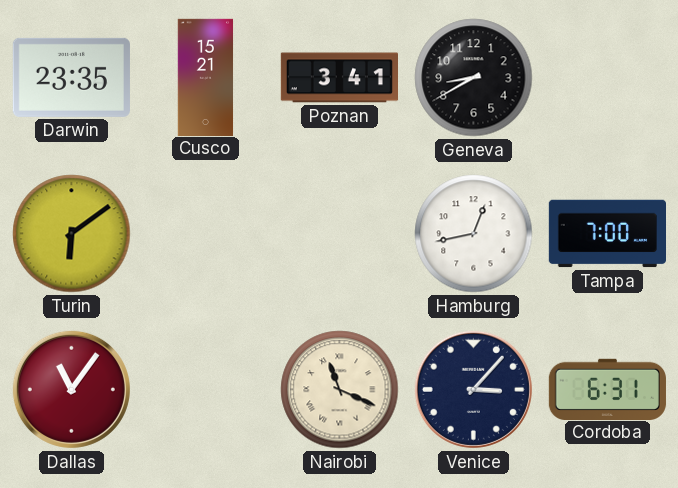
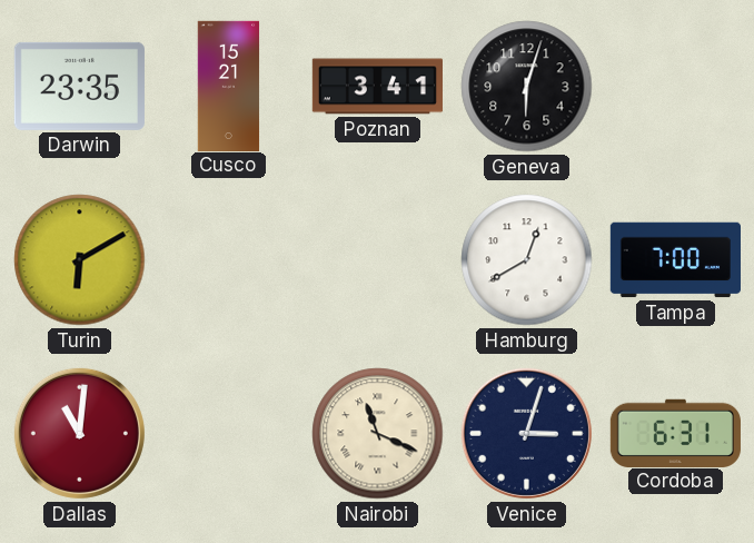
Geneva: 8:40 -> 6:03 (527, 87)
Turin: 6:09 -> 6:10 (80, 260)
Hamburg: 12:43 -> 12:40 (527, 260)
Dallas: 11:06 -> 11:01 (79, 433)
Venice: 3:07 -> 3:03 (526, 433)
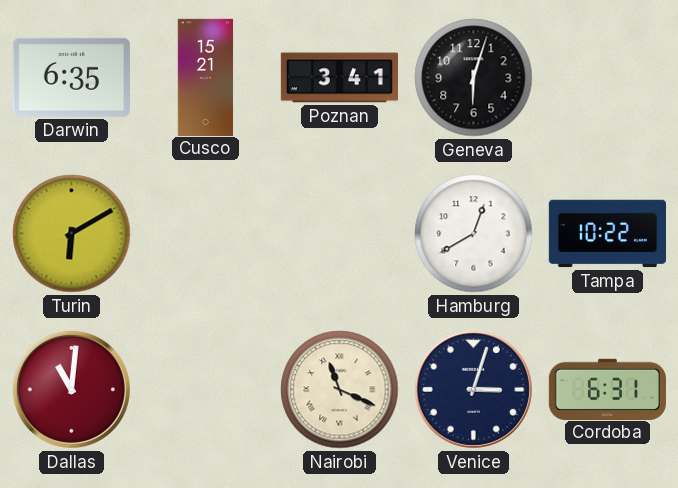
Darwin: 23:35 -> 6:35 (71, 77)
Tampa: 7:00 -> 10:22 (607, 234)
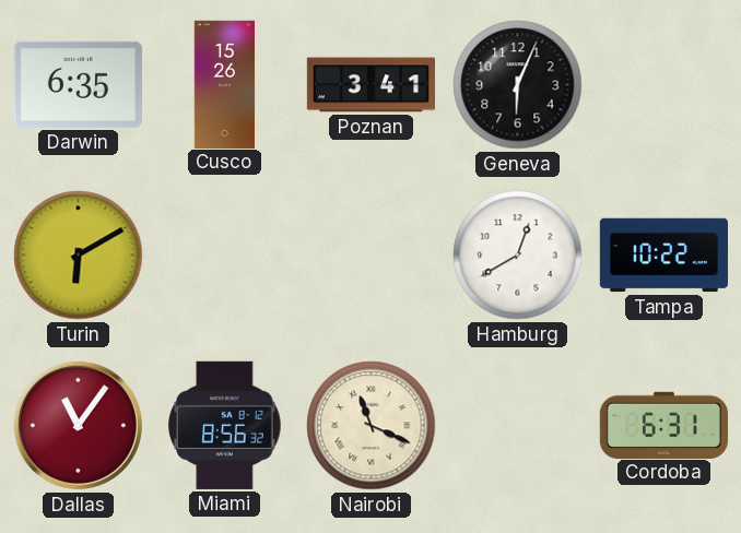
Cusco: 15:21 -> 15:26 (225, 84)
Geneva: 6:03 -> 6:04 (518, 85)
Dallas: 11:01 -> 11:06 (78, 425)
Miami: none -> 8:56 (225, 425)
Venice: 3:03 -> none (473, 389)
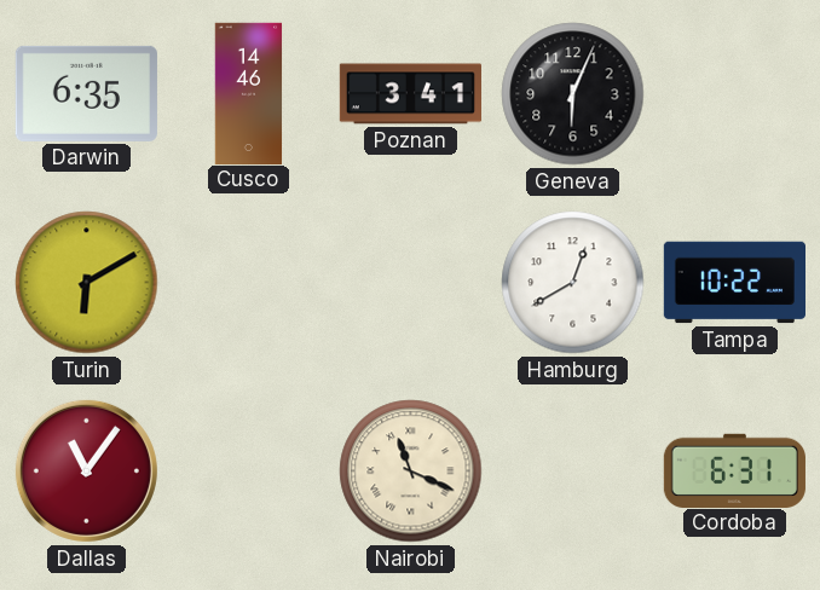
Cusco: 15:26 -> 14:46 (249, 93)
Miami: 8:56 -> none (225, 425)
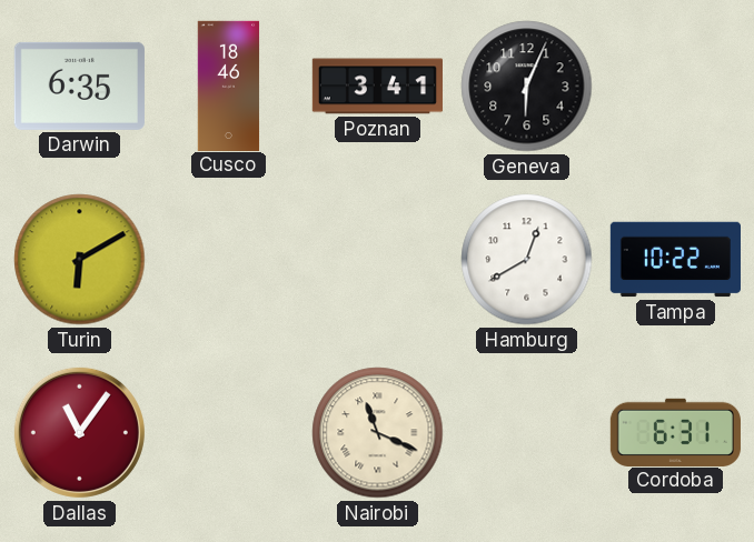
Cusco: 14:46 -> 18:46 (229, 86)
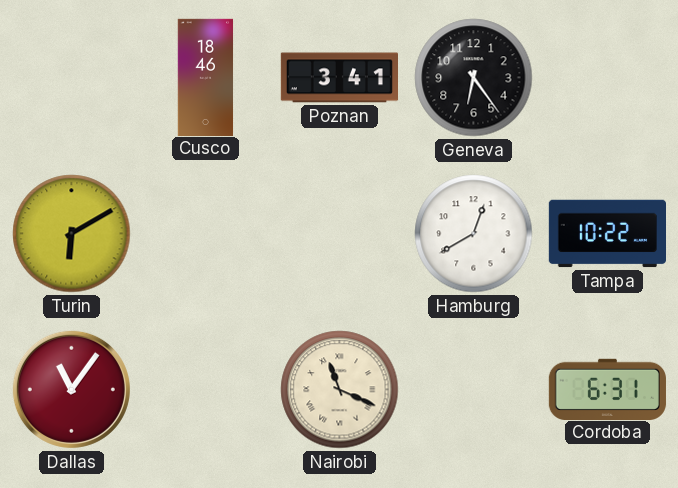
Darwin: 6:35 -> none (79, 86)
Geneva: 6:04 -> 6:24 (474, 78)
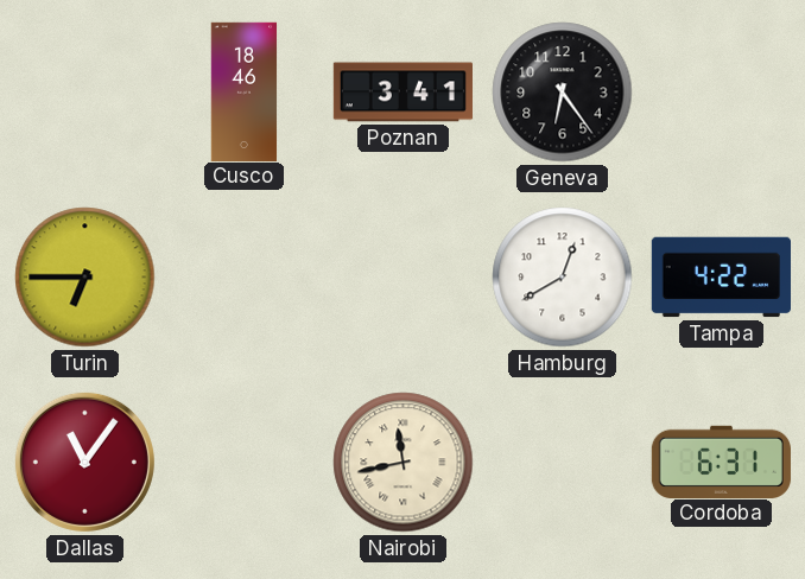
Turin: 6:10 -> 6:45 (85, 278)
Tampa: 10:22 -> 4:22 (721, 278)
Nairobi: 11:19 -> 11:43 (404, 463)
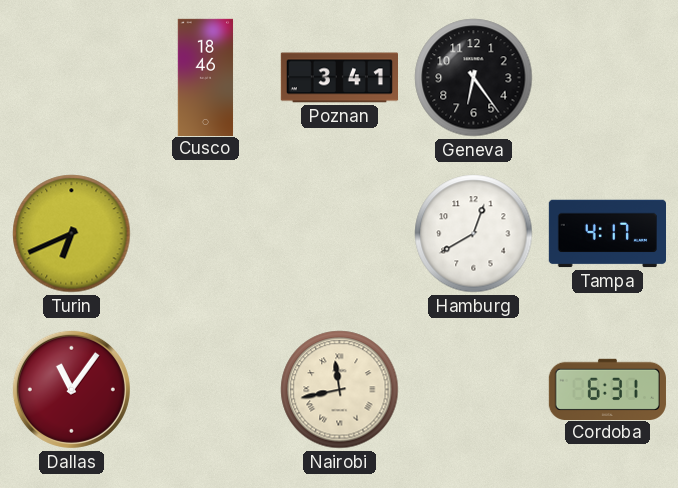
Turin: 6:45 -> 6:41 (72, 234)
Tampa: 4:22 -> 4:17 (607, 234)
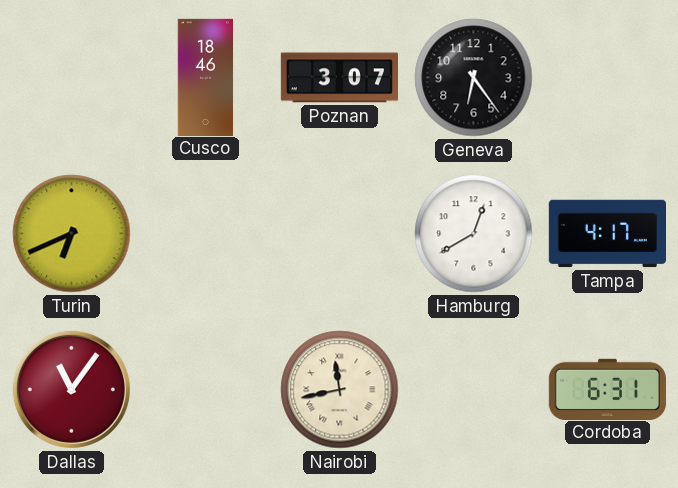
Poznan: 3:41 -> 3:07 (339, 78)
